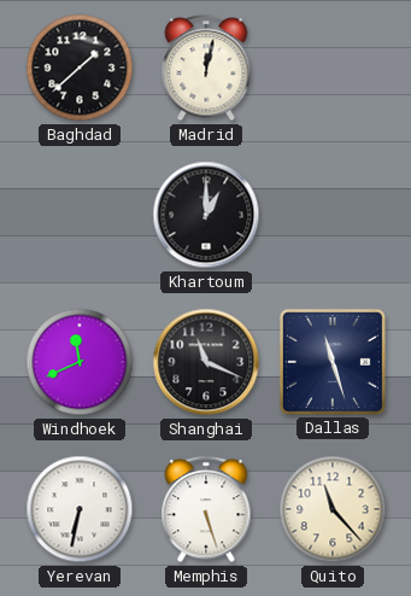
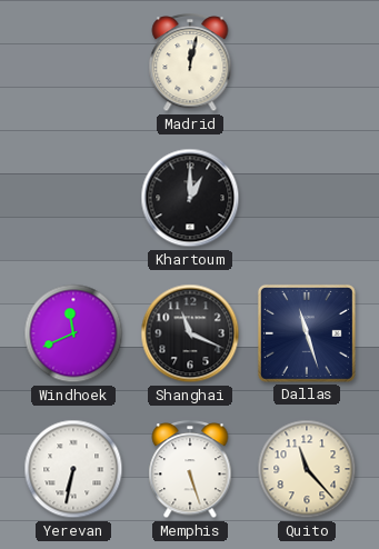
Baghdad: 1:38 -> none (80, 68)
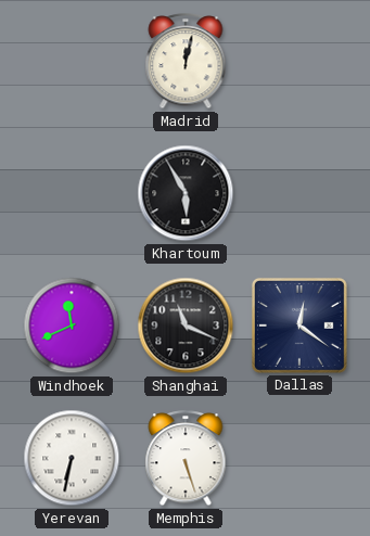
Khartoum: 1:00 -> 5:55 (186, 193)
Dallas: 11:27 -> 12:21 (299, 326)
Quito: 11:23 -> none (307, 469)
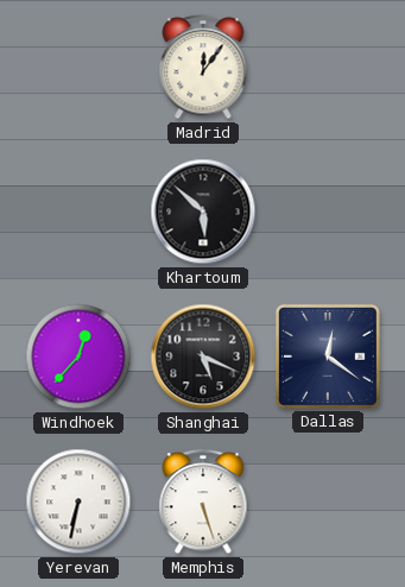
Madrid: 12:02 -> 12:06 (203, 68)
Khartoum: 5:55 -> 5:52 (203, 212)
Windhoek: 11:41 -> 12:37 (78, 356)
Shanghai: 11:19 -> 5:19 (203, 356)
